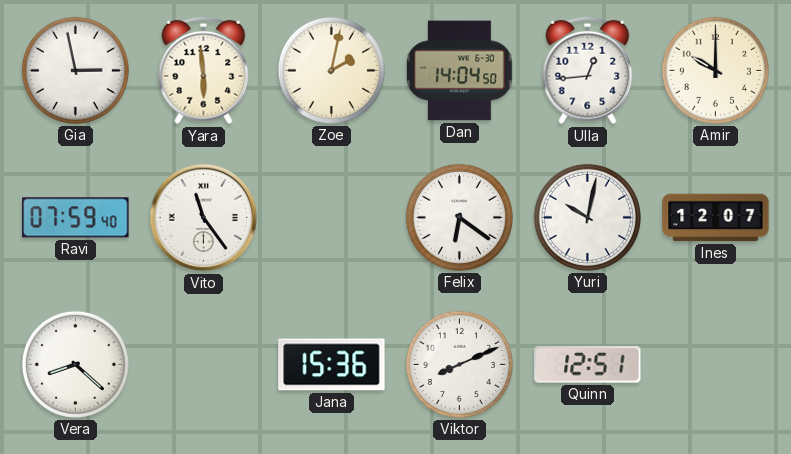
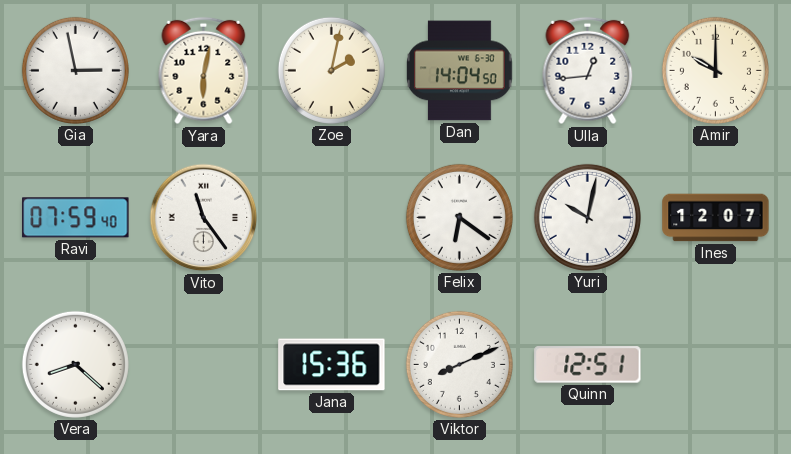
Yara: 5:59 -> 6:02 (204, 71)
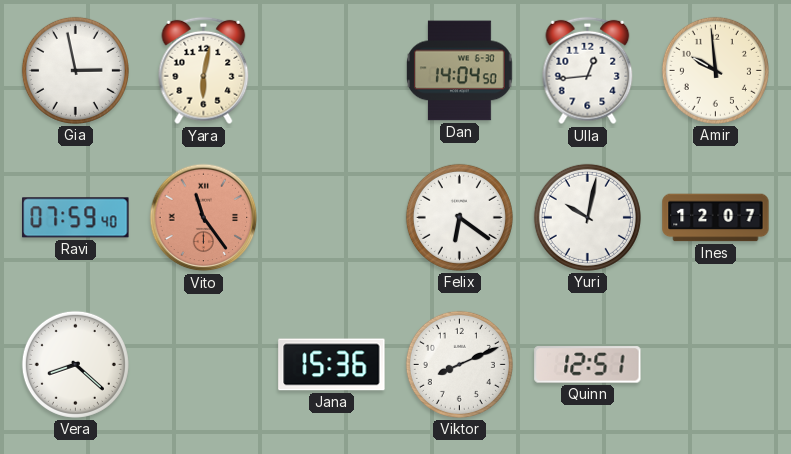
Zoe: 2:02 -> none (331, 70)
Amir: 10:00 -> 9:59 (715, 70)
Vito dial: white -> salmon (204, 218)
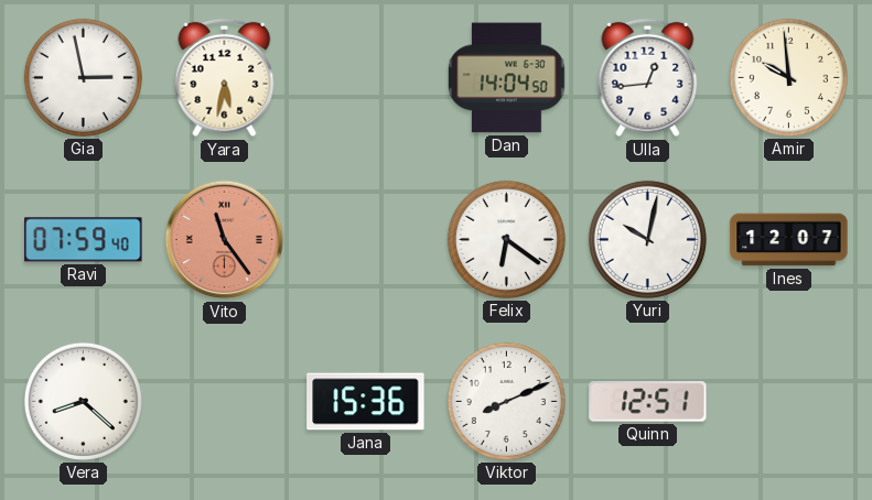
Yara: 6:02 -> 5:32 (225, 78)
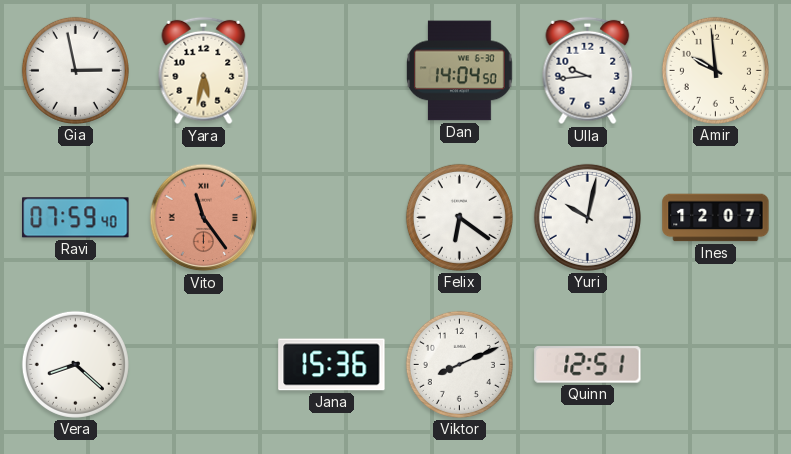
Ulla: 12:44 -> 9:44 (588, 71)
